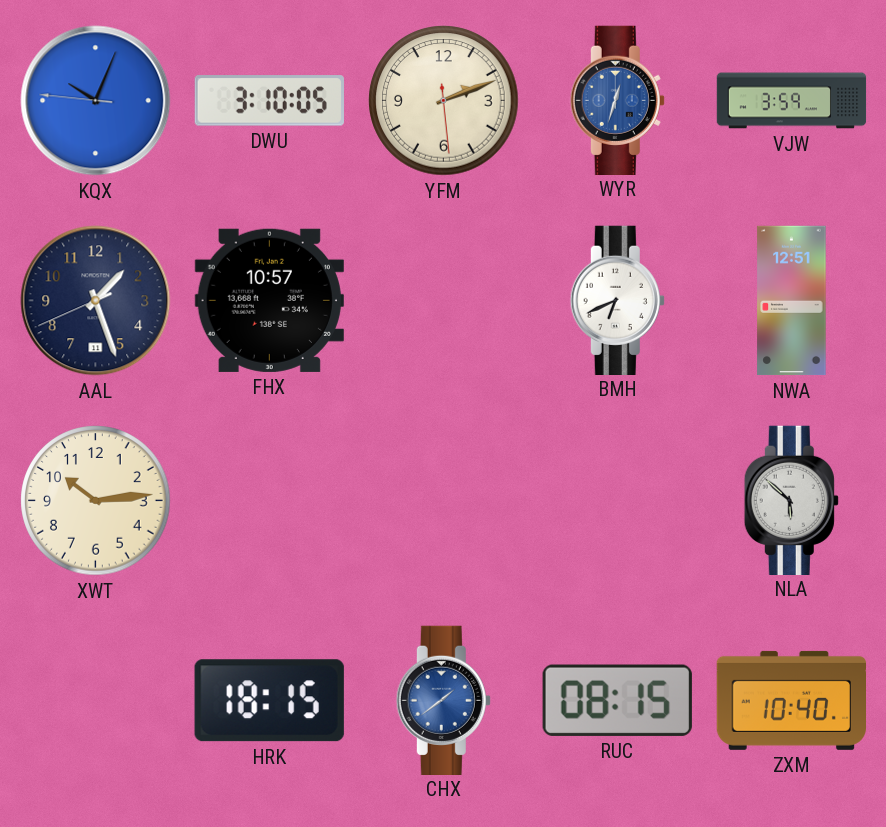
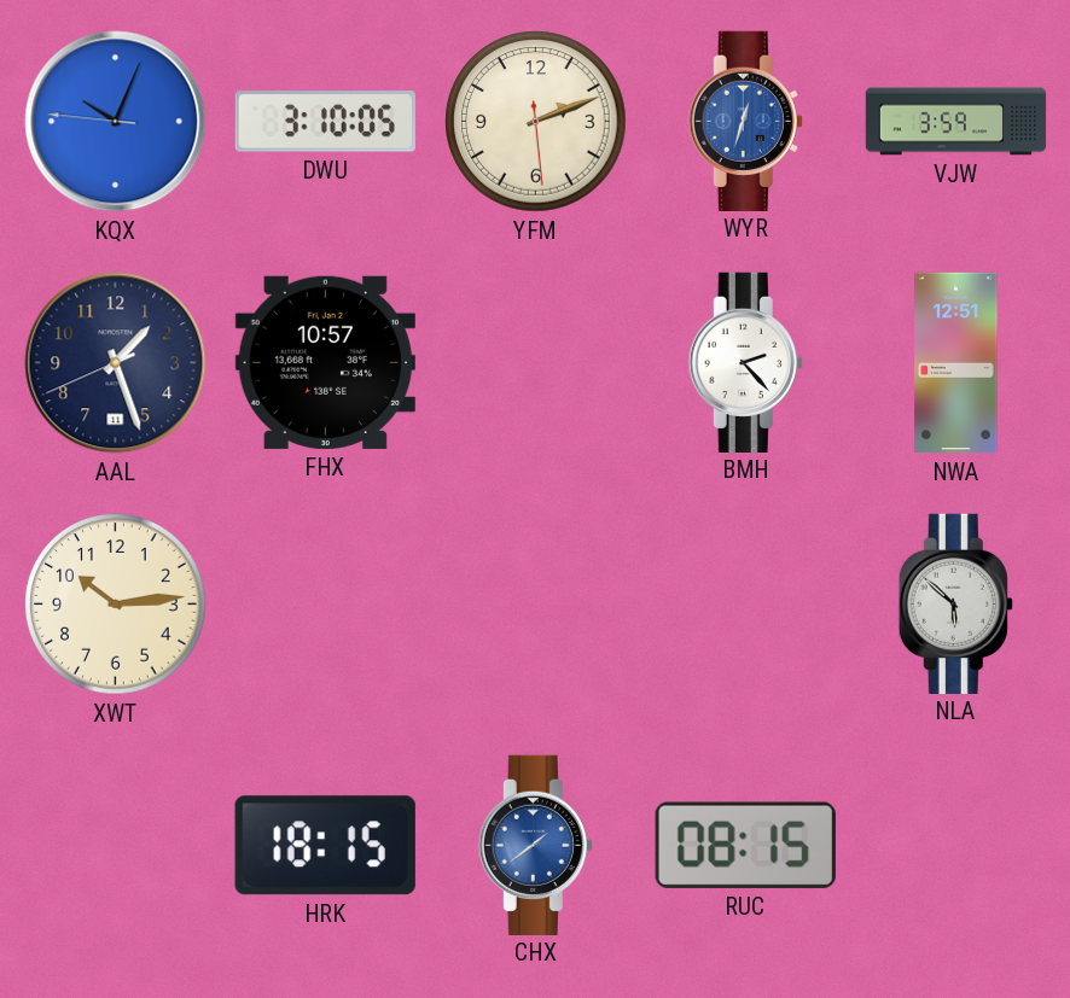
BMH: 6:41 -> 2:23 (745, 362)
ZXM: 10:40 -> none (791, 700)
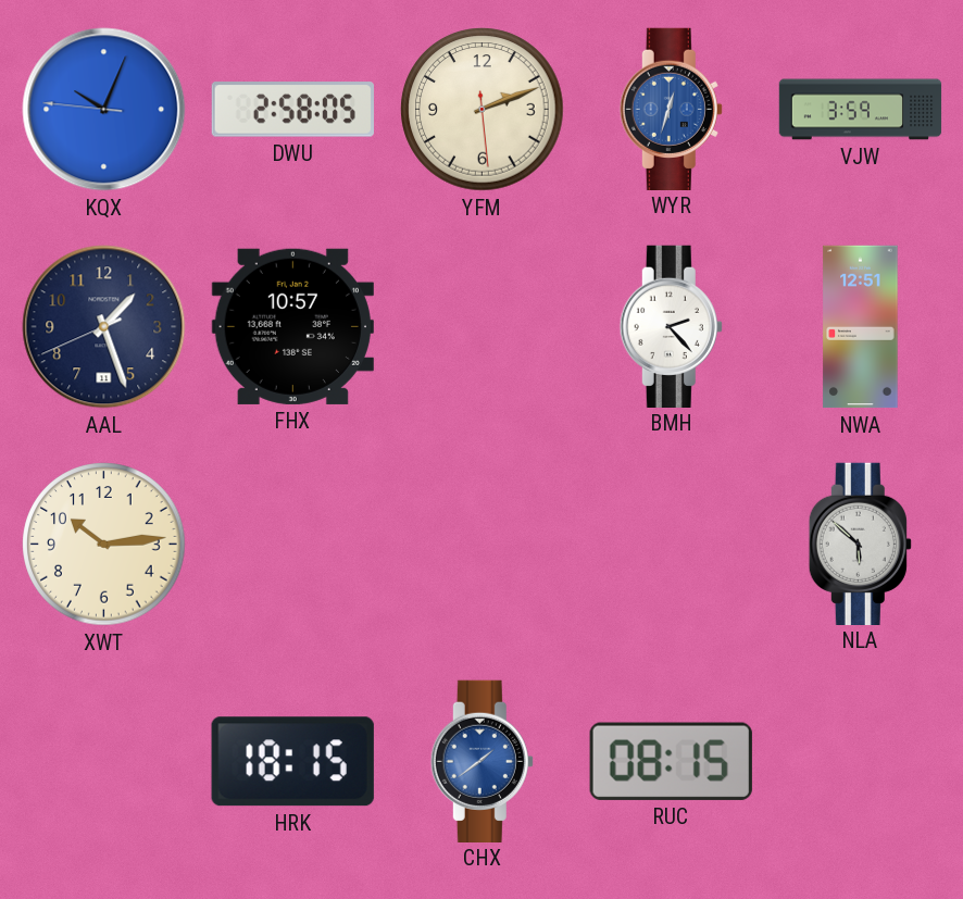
DWU: 3:10 -> 2:58 (292, 110)
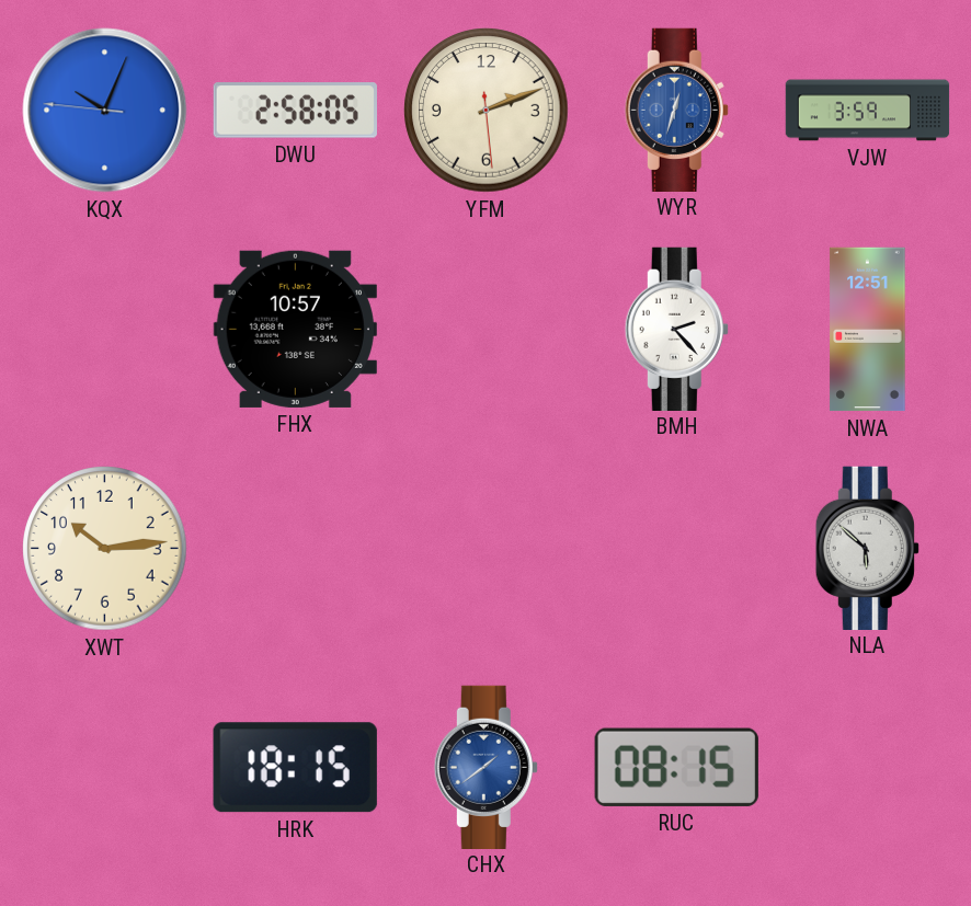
AAL: 1:26 -> none (104, 327)
